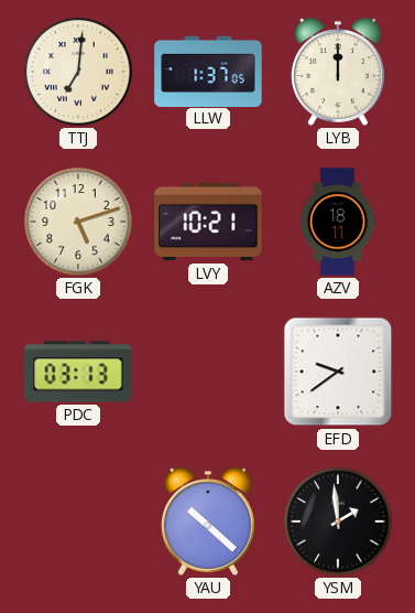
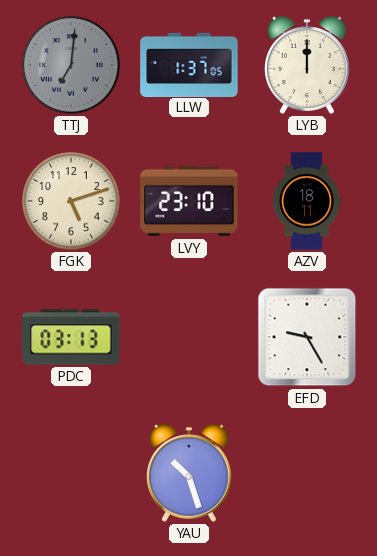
TTJ dial: cream -> grey (71, 65)
LVY: 10:21 -> 23:10 (189, 201)
EFD: 9:39 -> 9:25 (307, 337)
YAU: 10:22 -> 10:27 (190, 473)
YSM: 1:59 -> none (338, 521)
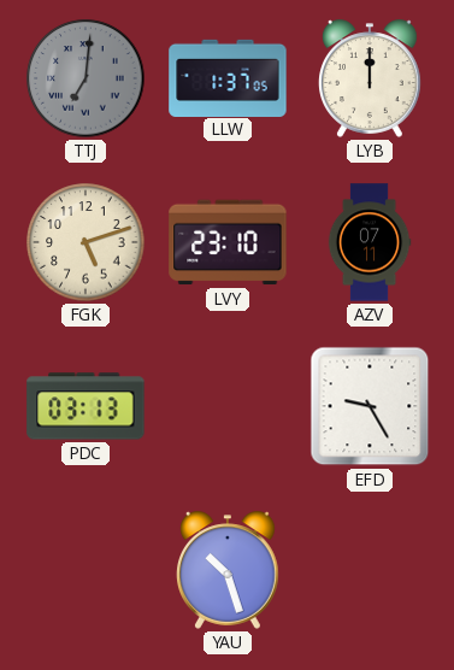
AZV: 18:11 -> 07:11 (370, 242)
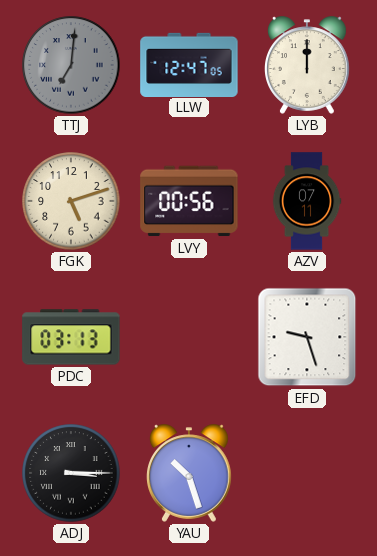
LLW: 1:37 -> 12:47 (189, 64)
LVY: 23:10 -> 00:56 (189, 201)
EFD: 9:25 -> 9:27 (307, 337)
ADJ: none -> 3:15 (71, 473)
